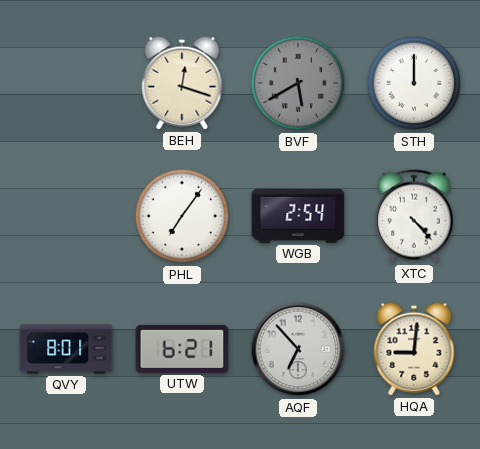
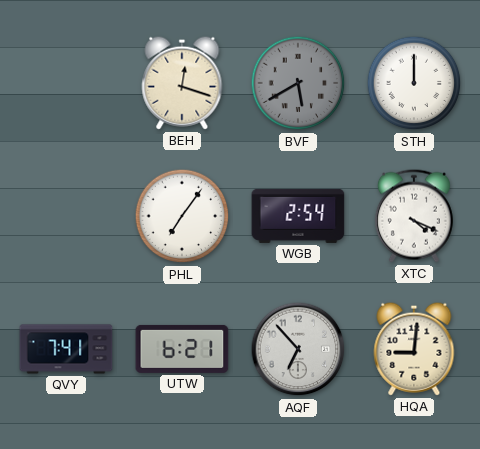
XTC: 4:23 -> 4:19 (414, 216)
QVY: 8:01 -> 7:41 (66, 349)
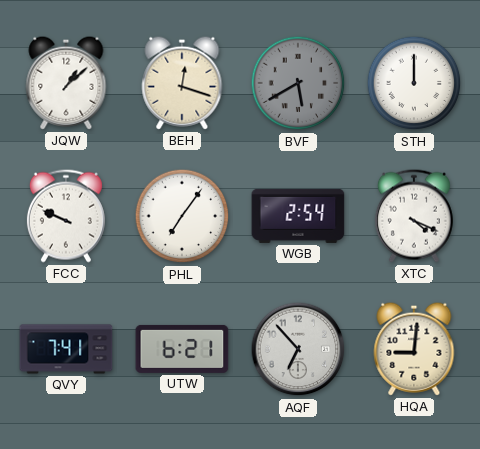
JQW: none -> 1:08 (66, 83)
FCC: none -> 9:49 (66, 216)
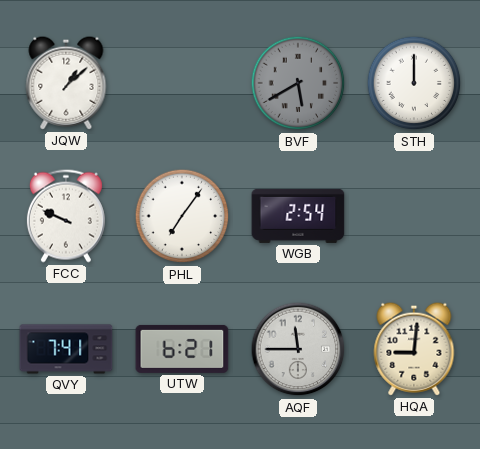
BEH: 12:18 -> none (182, 83)
XTC: 4:19 -> none (414, 216)
AQF: 6:53 -> 11:45 (298, 349)
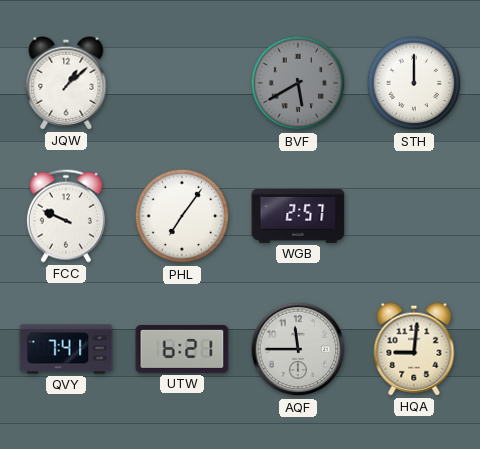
WGB: 2:54 -> 2:57 (298, 216)
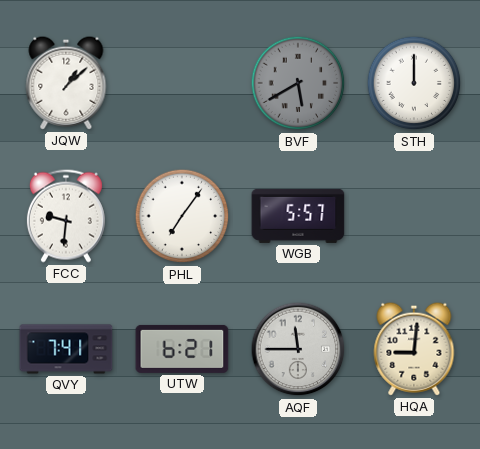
FCC: 9:49 -> 9:31 (66, 216)
WGB: 2:57 -> 5:57 (298, 216)
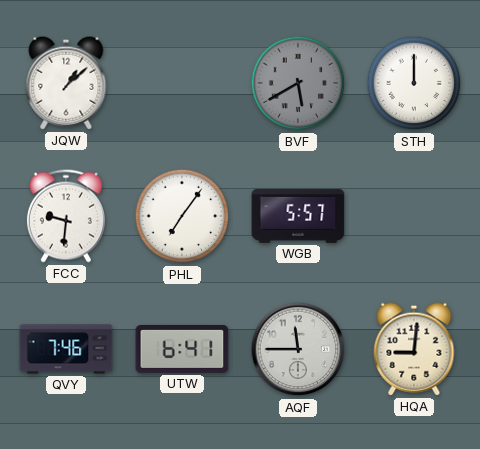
QVY: 7:41 -> 7:46 (66, 349)
UTW: 6:21 -> 6:41 (182, 349)
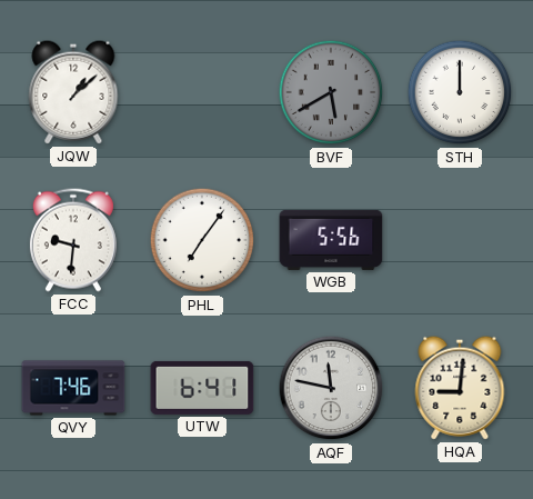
WGB: 5:57 -> 5:56 (331, 240)
AQF: 11:45 -> 11:47 (331, 388)
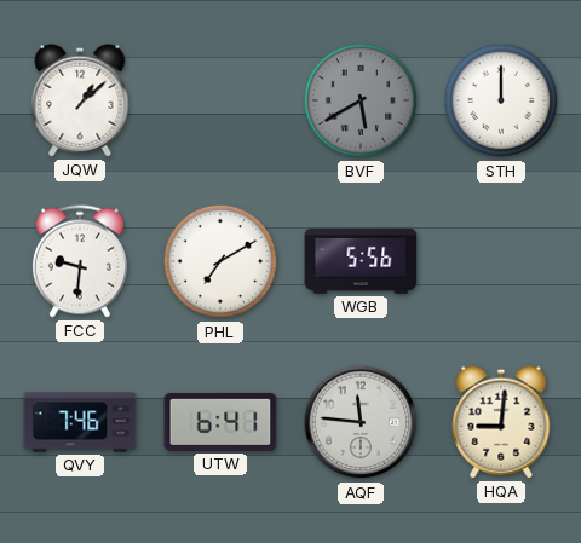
PHL: 7:06 -> 7:10 (220, 261)
AQF: 11:47 -> 11:46 (361, 422)
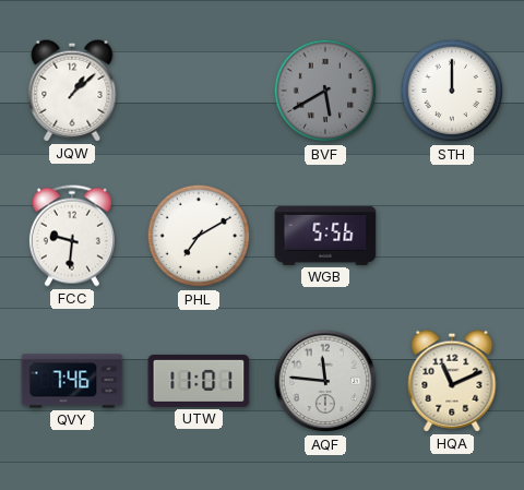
UTW: 6:41 -> 11:01 (199, 381)
HQA: 9:01 -> 11:11 (452, 381)
